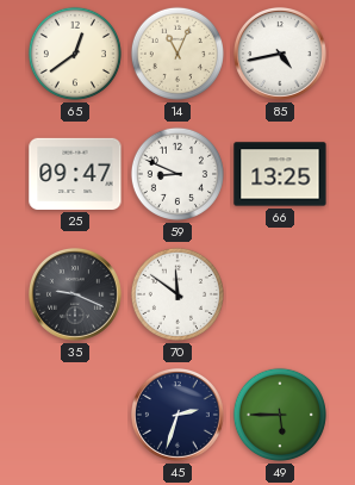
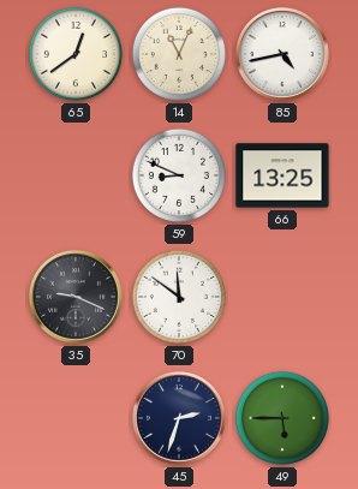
25: 09:47 -> none (75, 174)
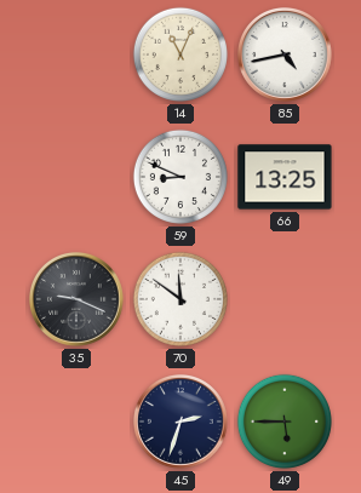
65: 12:39 -> none (76, 54)
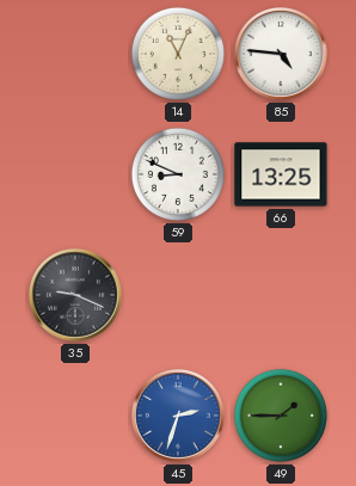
85: 4:43 -> 4:46 (282, 55)
70: 11:51 -> none (180, 299)
45 dial: navy -> blue (179, 417)
49: 5:45 -> 1:45 (281, 416)
